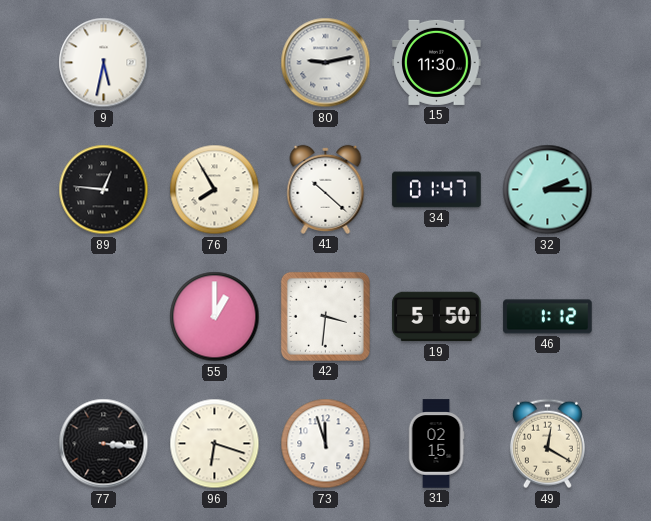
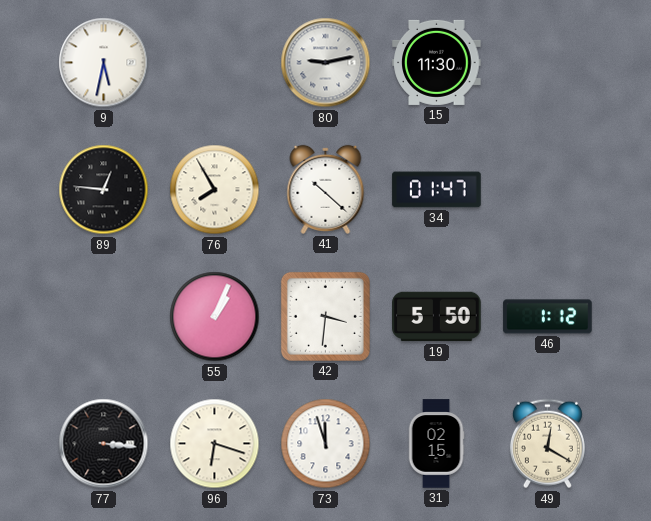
32: 2:15 -> none (548, 190)
55: 1:00 -> 1:04 (215, 317)
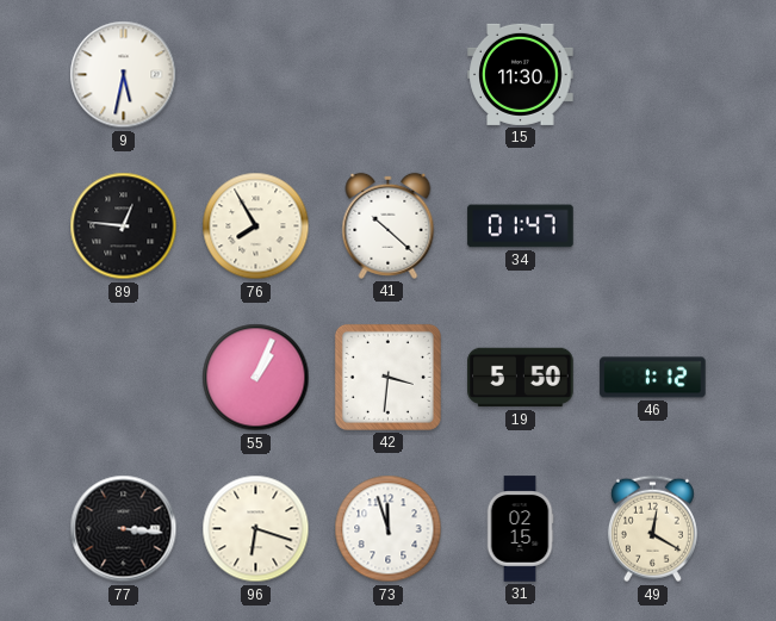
80: 9:13 -> none (326, 63)
